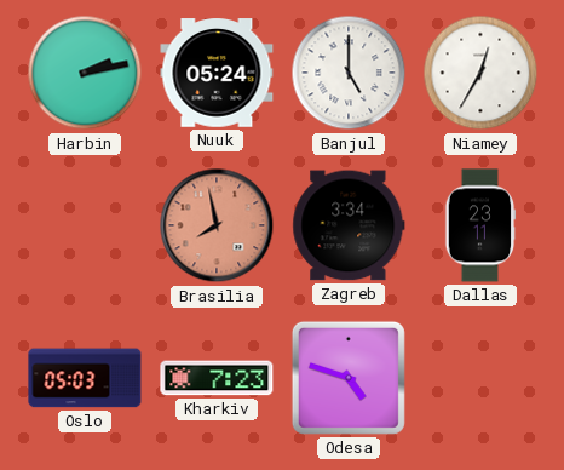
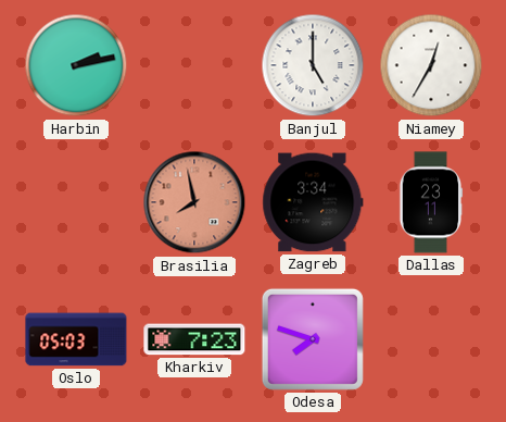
Nuuk: 05:24 -> none (217, 73)
Odesa: 4:48 -> 7:48 (313, 339)
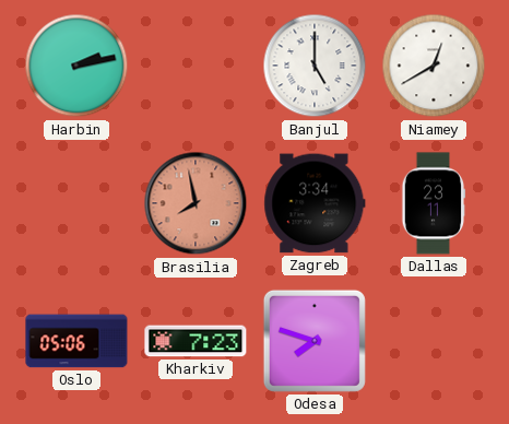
Niamey: 12:35 -> 12:40 (434, 66)
Oslo: 05:03 -> 05:06 (76, 341)
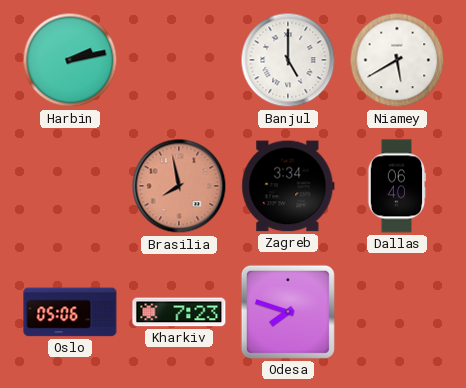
Niamey: 12:40 -> 5:40 (397, 60)
Dallas: 23:11 -> 06:40 (397, 186)
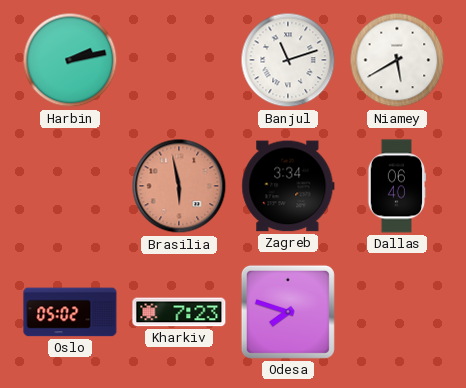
Banjul: 5:00 -> 11:12 (288, 60)
Brasilia: 7:58 -> 5:58 (179, 186)
Oslo: 05:06 -> 05:02 (70, 312)
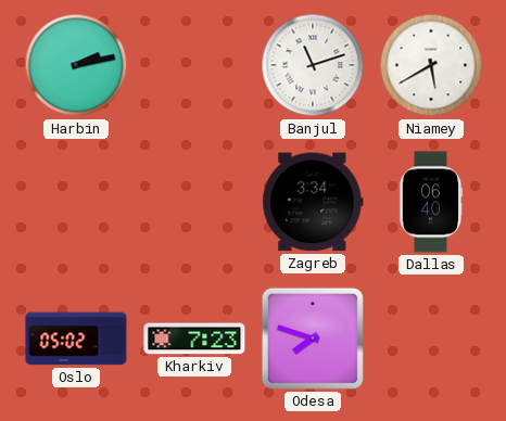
Brasilia: 5:58 -> none (179, 186)
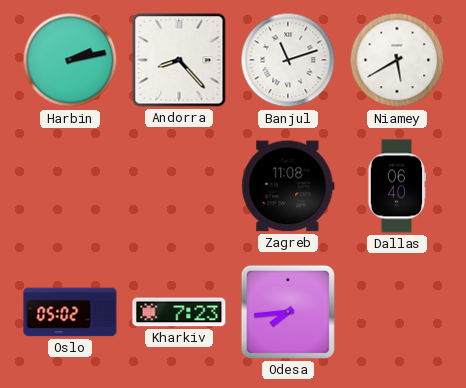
Andorra: none -> 8:23 (179, 60)
Zagreb: 3:34 -> 11:08 (288, 186)
Odesa: 7:48 -> 7:44 (288, 312)
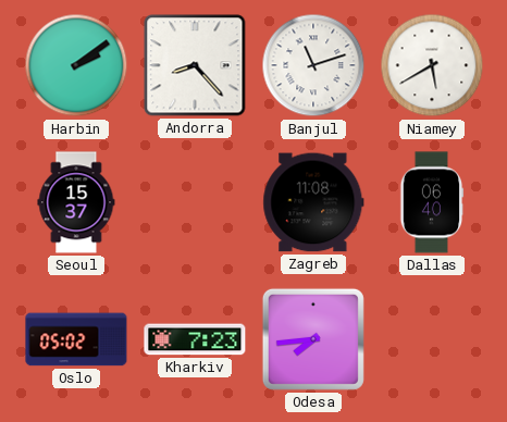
Harbin: 2:13 -> 2:09 (76, 65)
Seoul: none -> 15:37 (76, 202)
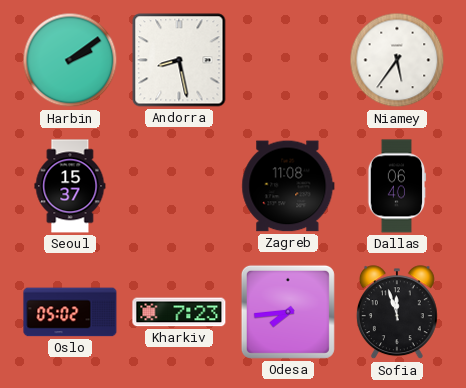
Andorra: 8:23 -> 8:28 (179, 60)
Banjul: 11:12 -> none (313, 65)
Niamey: 5:40 -> 5:36 (397, 60)
Sofia: none -> 11:57 (397, 313)
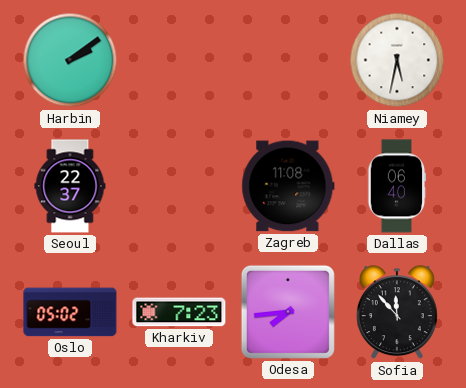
Andorra: 8:28 -> none (179, 60)
Niamey: 5:36 -> 5:32 (397, 60)
Seoul: 15:37 -> 22:37 (70, 186)
Sofia: 11:57 -> 11:53 (397, 313)
